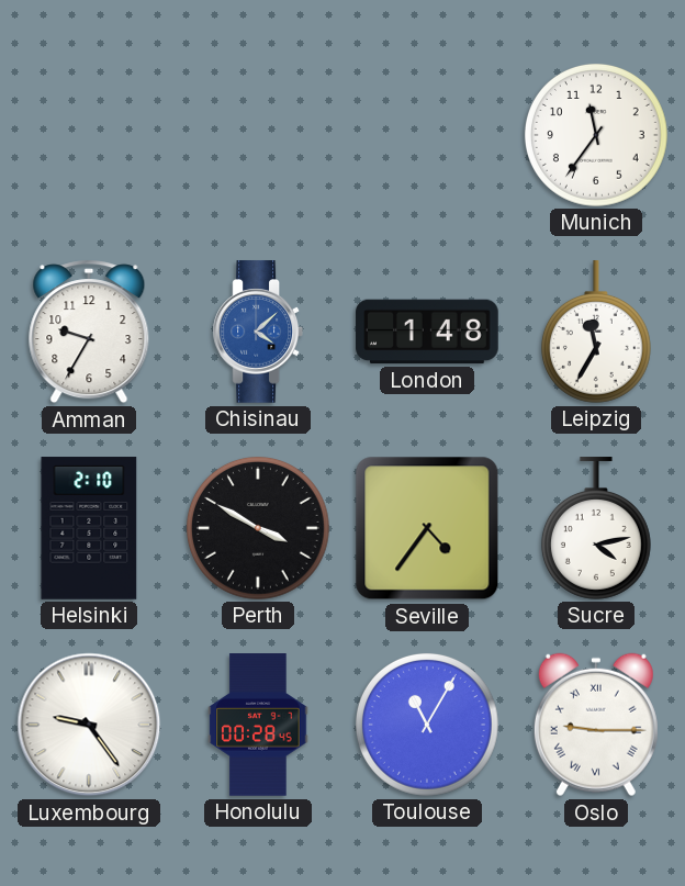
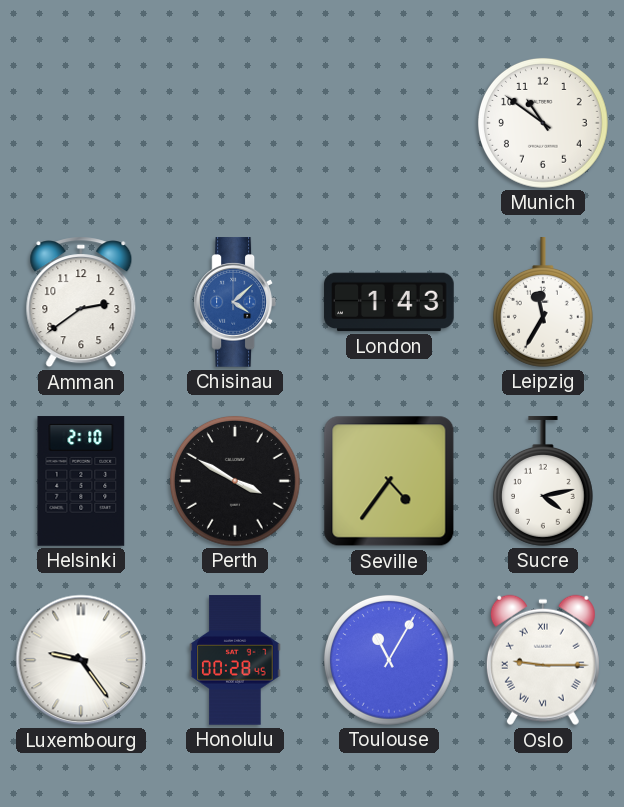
Munich: 11:36 -> 10:51 (543, 123)
Amman: 9:35 -> 2:39 (81, 302)
London: 1:48 -> 1:43 (389, 302)
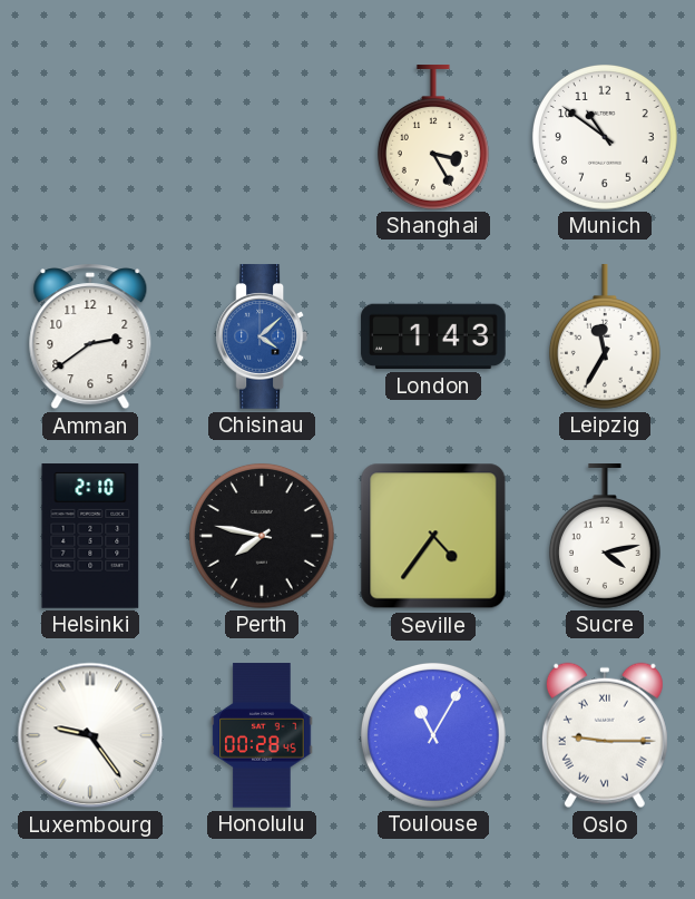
Shanghai: none -> 3:25 (433, 137)
Perth: 3:50 -> 7:47 (262, 536)
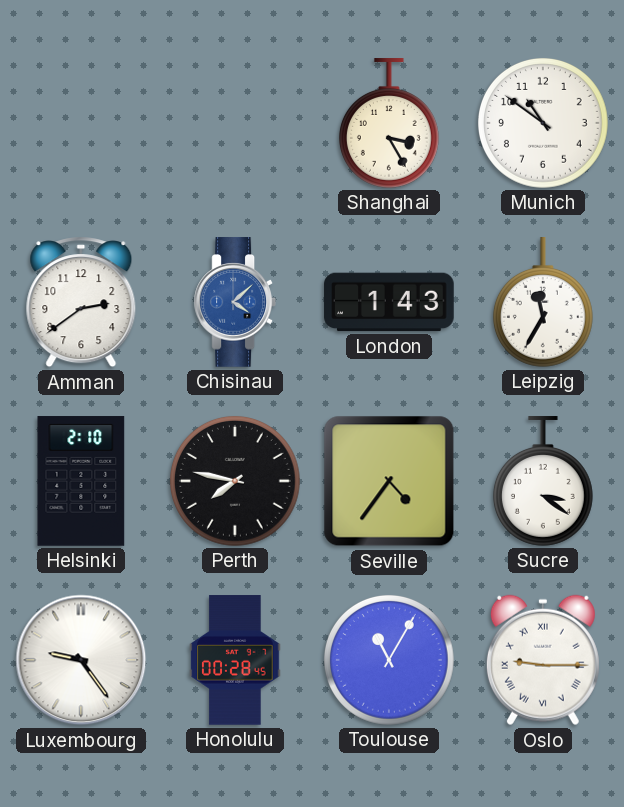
Sucre: 4:13 -> 3:21 (543, 481)
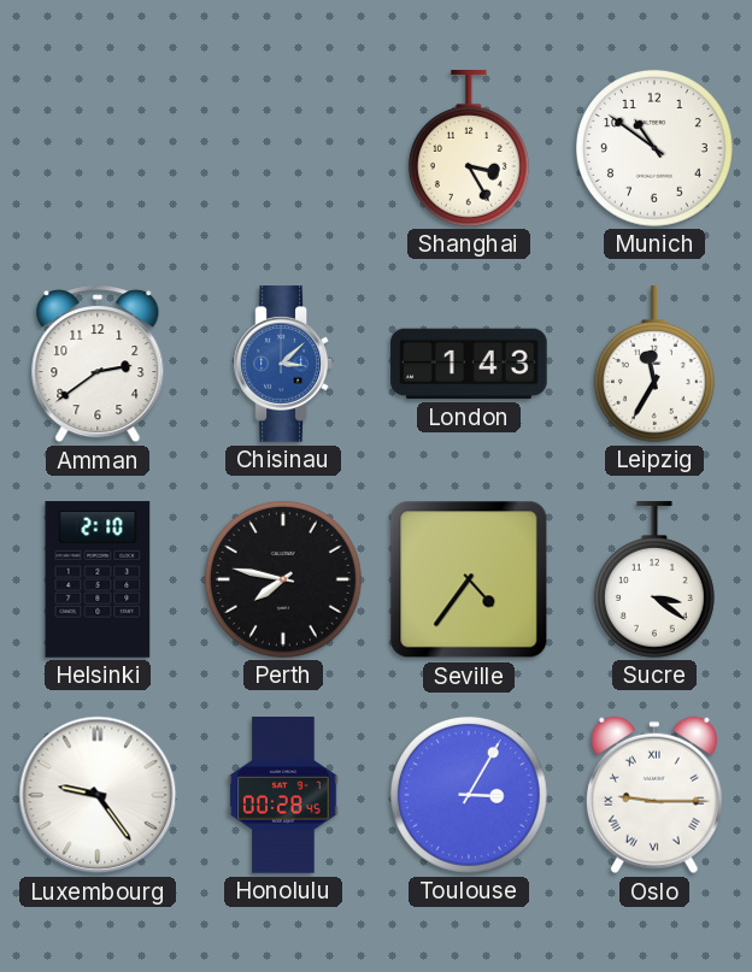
Chisinau: 4:08 -> 3:08 (282, 364)
Toulouse: 11:05 -> 3:05 (469, 795)
